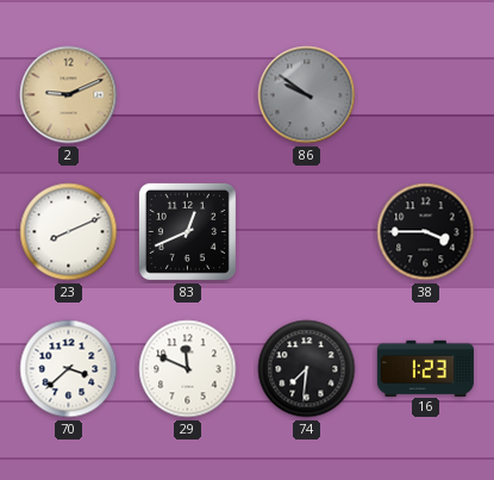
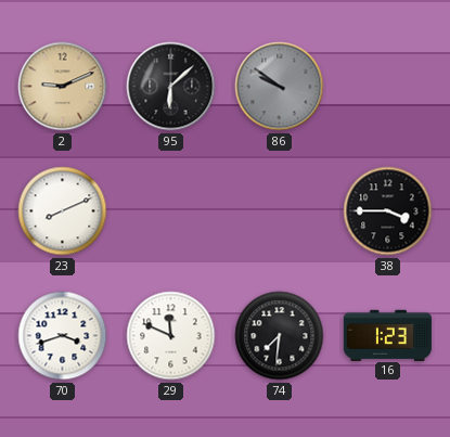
95: none -> 6:08 (171, 87)
83: 12:41 -> none (187, 231)
70: 3:38 -> 3:42 (63, 336)
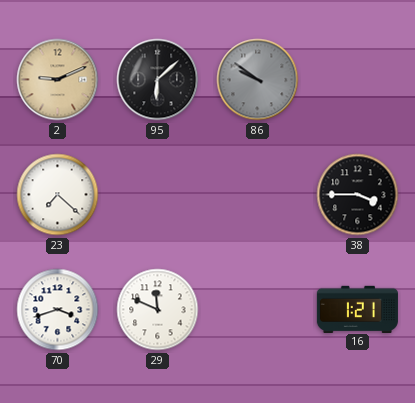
23: 8:11 -> 7:22 (58, 195)
74: 7:31 -> none (280, 336)
16: 1:23 -> 1:21 (357, 309)
